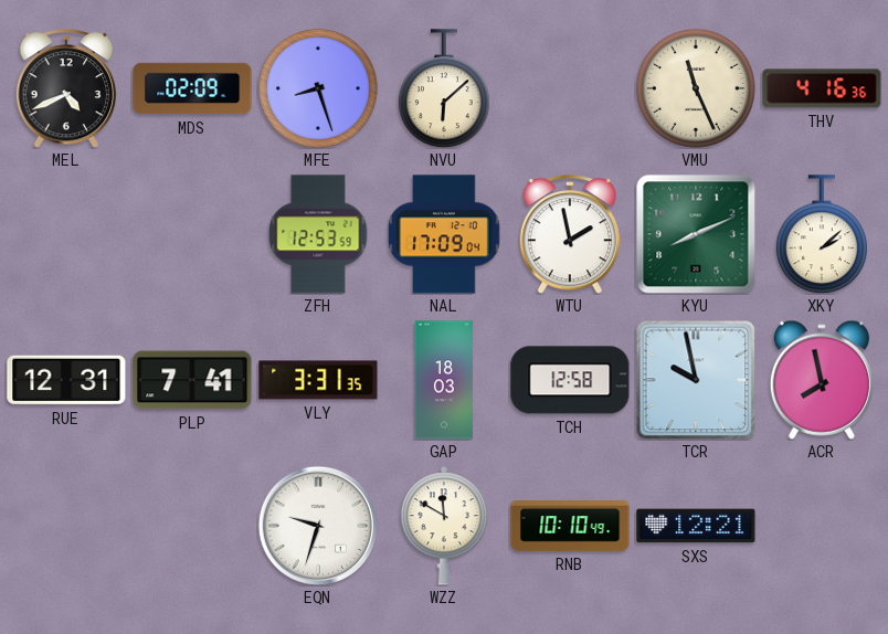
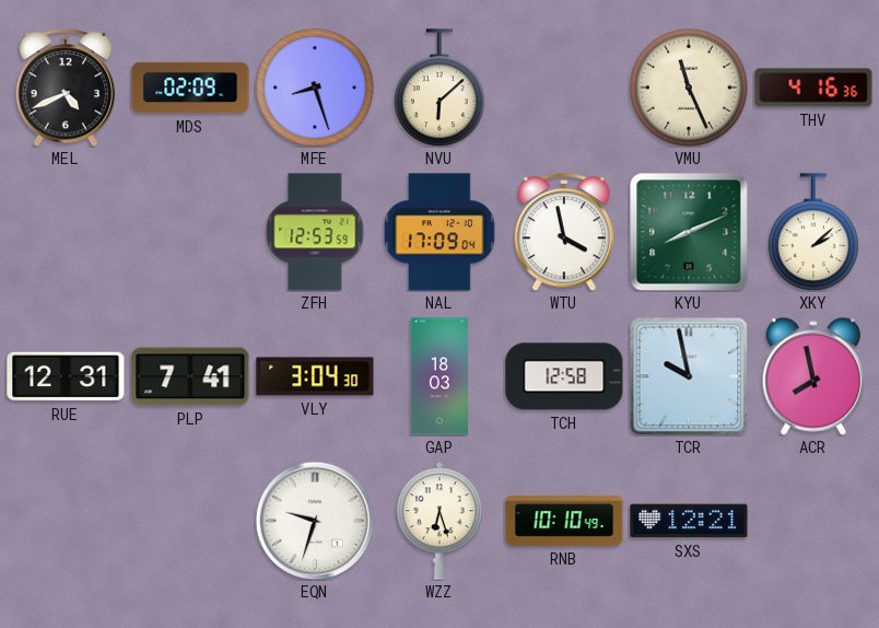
WTU: 1:58 -> 3:58 (564, 232)
VLY: 3:31 -> 3:04 (315, 376)
WZZ: 11:50 -> 6:27 (440, 521)
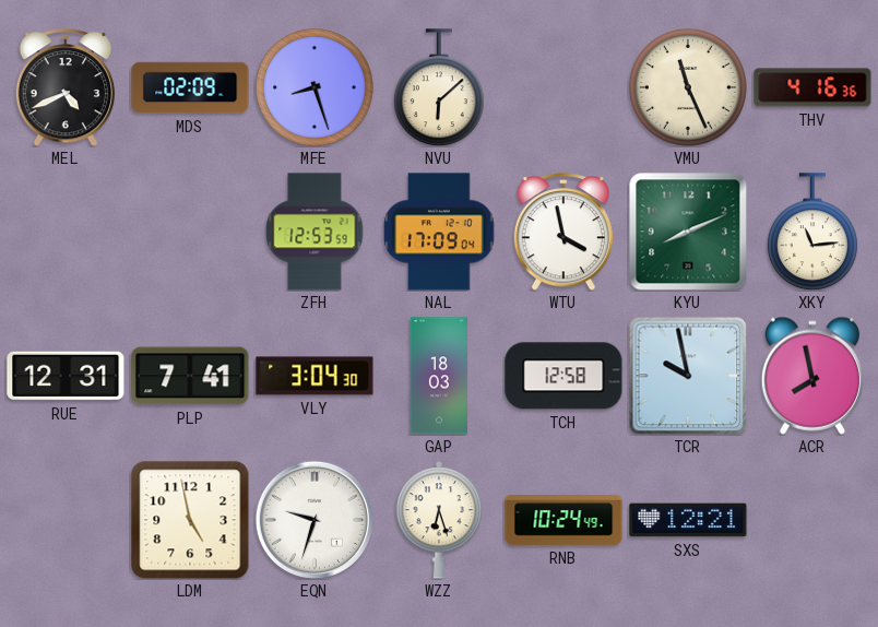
XKY: 2:08 -> 11:14 (812, 232)
LDM: none -> 4:58 (190, 520)
RNB: 10:10 -> 10:24 (563, 521)
